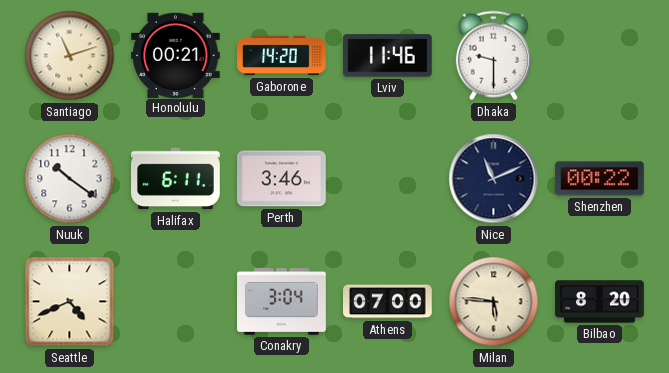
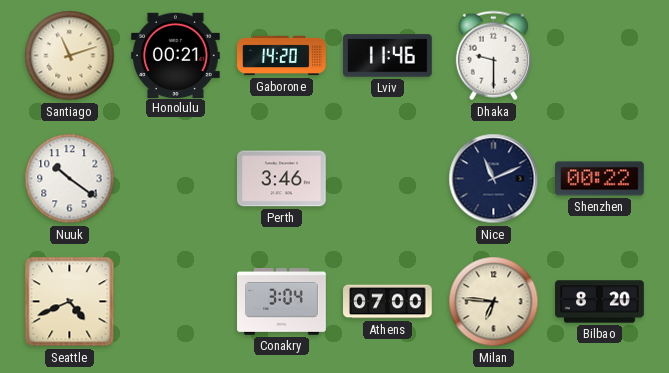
Halifax: 6:11 -> none (176, 179)
Milan: 5:46 -> 6:46 (494, 302)
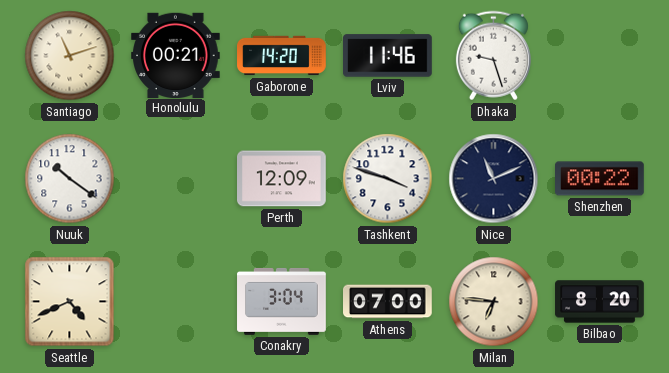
Dhaka: 9:30 -> 9:27 (493, 56)
Perth: 3:46 -> 12:09 (282, 179)
Tashkent: none -> 3:48 (388, 179)
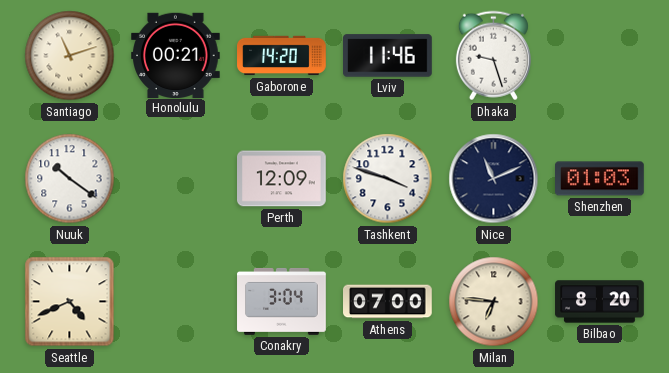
Shenzhen: 00:22 -> 01:03 (600, 179)
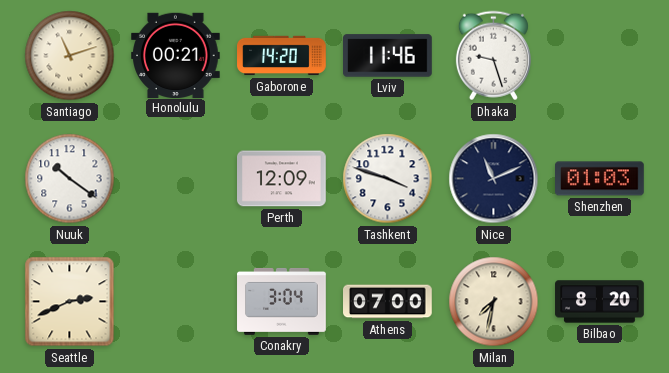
Seattle: 4:41 -> 2:41 (70, 302)
Milan: 6:46 -> 7:32 (494, 302)
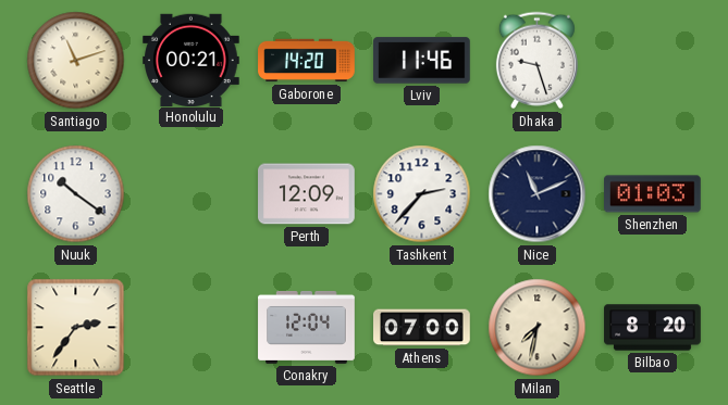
Tashkent: 3:48 -> 2:37 (422, 194)
Seattle: 2:41 -> 2:36 (76, 328)
Conakry: 3:04 -> 12:04 (307, 327)
